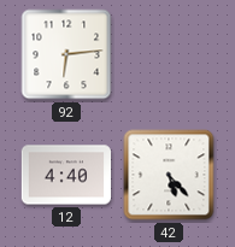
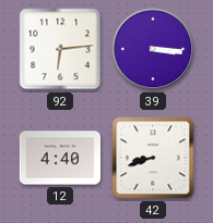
39: none -> 3:16 (153, 49)
42: 5:23 -> 8:42 (153, 158)
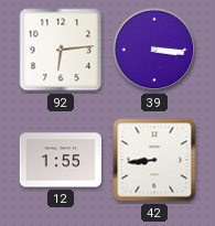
12: 4:40 -> 1:55 (60, 160)
42: 8:42 -> 8:44 (154, 160)
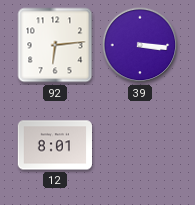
12: 1:55 -> 8:01 (54, 145)
42: 8:44 -> none (154, 160)
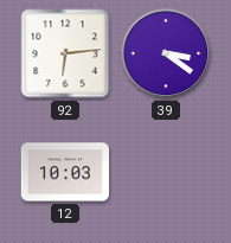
39: 3:16 -> 3:21 (166, 53)
12: 8:01 -> 10:03 (64, 172)
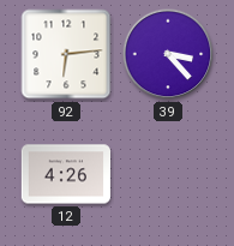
39: 3:21 -> 3:23 (168, 54)
12: 10:03 -> 4:26 (65, 174)
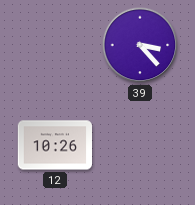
92: 6:14 -> none (66, 54)
12: 4:26 -> 10:26 (54, 145)
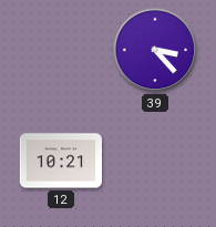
12: 10:26 -> 10:21 (60, 161)
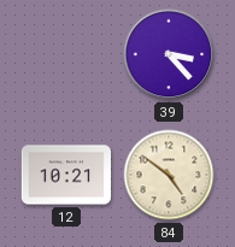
84: none -> 4:51 (169, 175)
